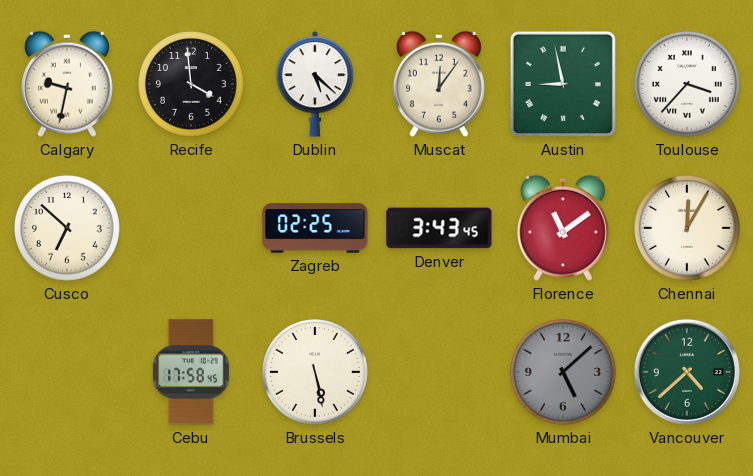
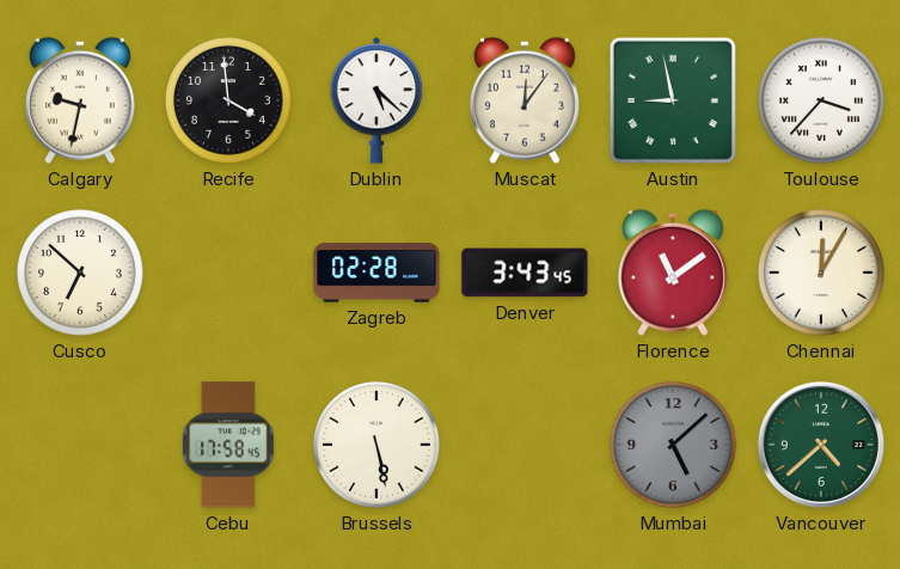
Zagreb: 02:25 -> 02:28 (376, 273)
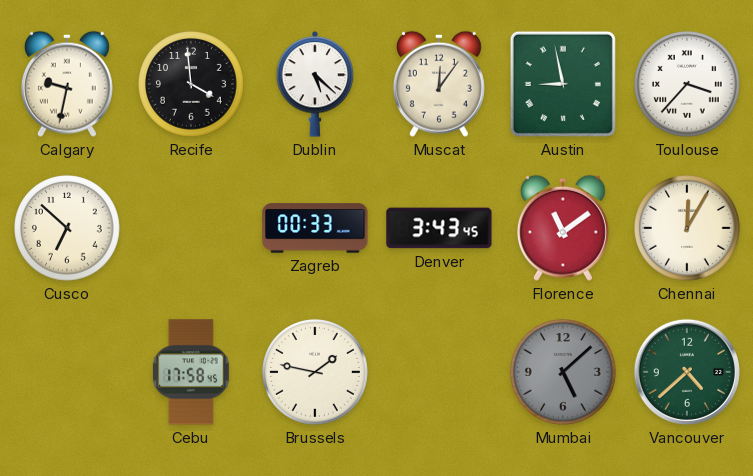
Zagreb: 02:28 -> 00:33 (315, 228)
Brussels: 5:28 -> 1:47 (316, 373)
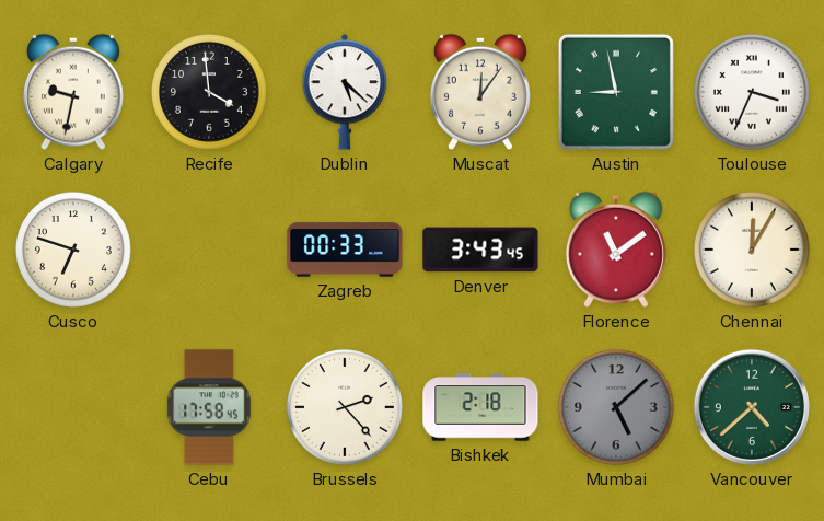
Toulouse: 3:37 -> 3:34 (753, 93)
Cusco: 6:52 -> 6:48 (74, 251)
Brussels: 1:47 -> 2:23 (346, 408)
Bishkek: none -> 2:18 (480, 407)
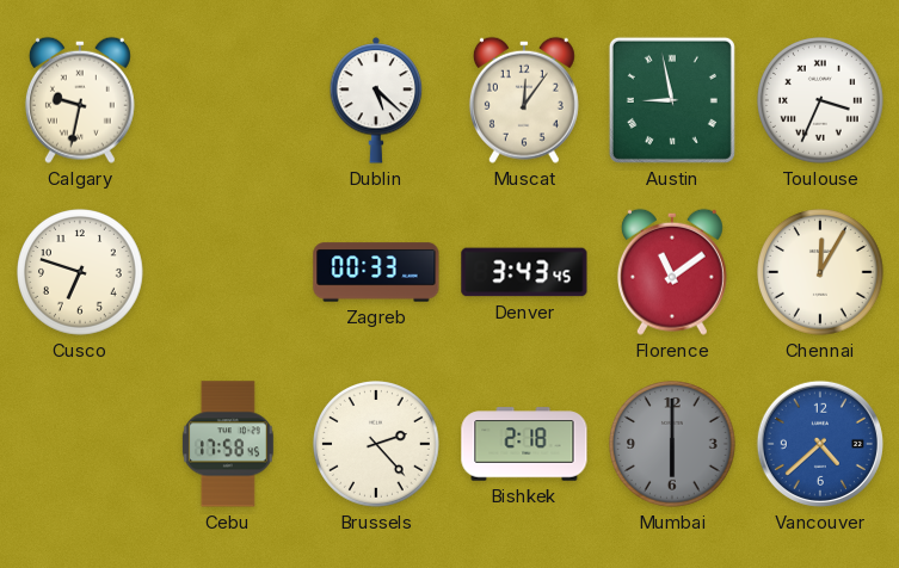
Recife: 3:59 -> none (210, 93)
Mumbai: 5:08 -> 6:00 (673, 445)
Vancouver dial: green -> blue (820, 444)
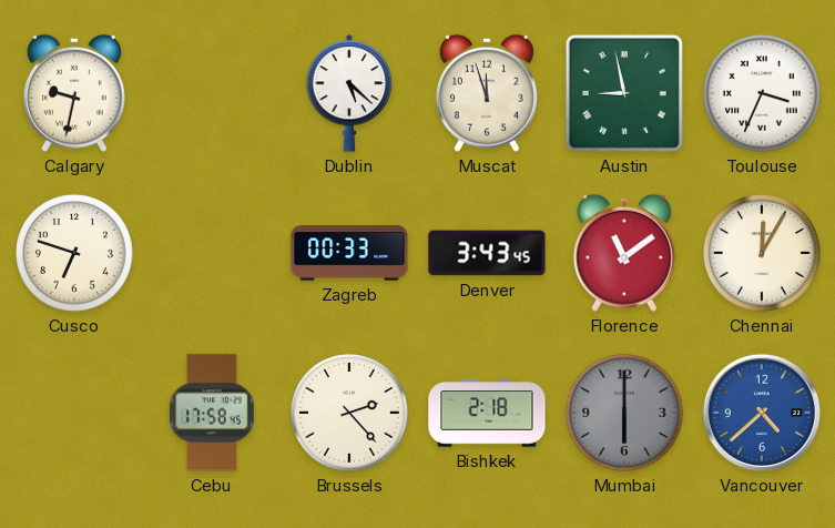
Muscat: 12:06 -> 11:57 (487, 93)
